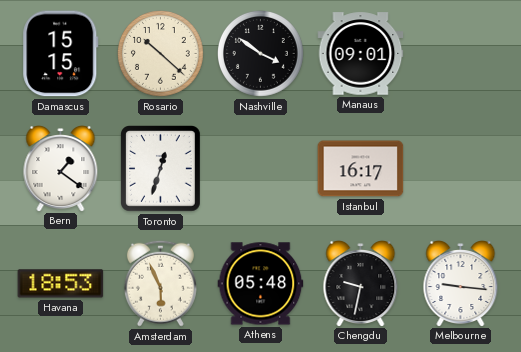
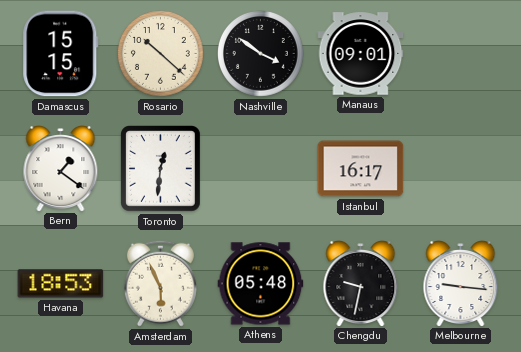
Toronto: 12:33 -> 12:31 (161, 169)
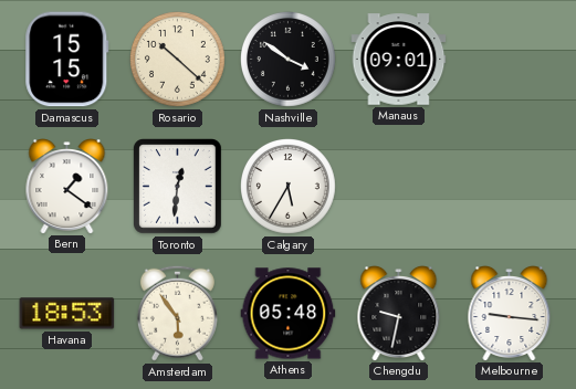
Calgary: none -> 5:35 (289, 187)
Istanbul: 16:17 -> none (361, 169)
Amsterdam: 5:56 -> 5:54 (177, 313)
